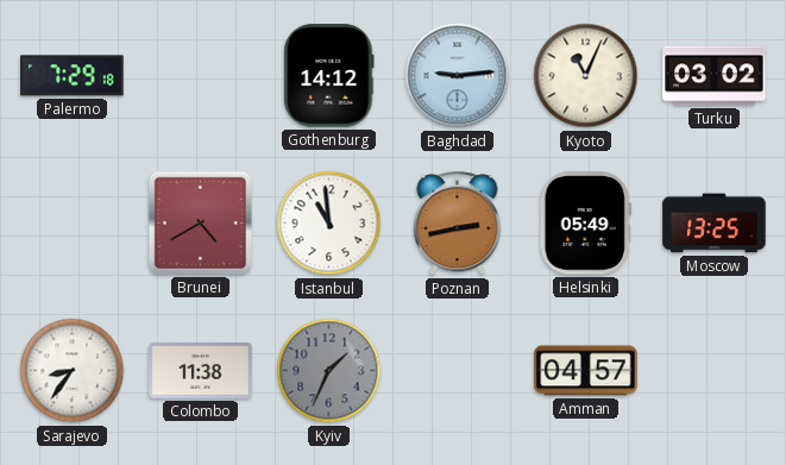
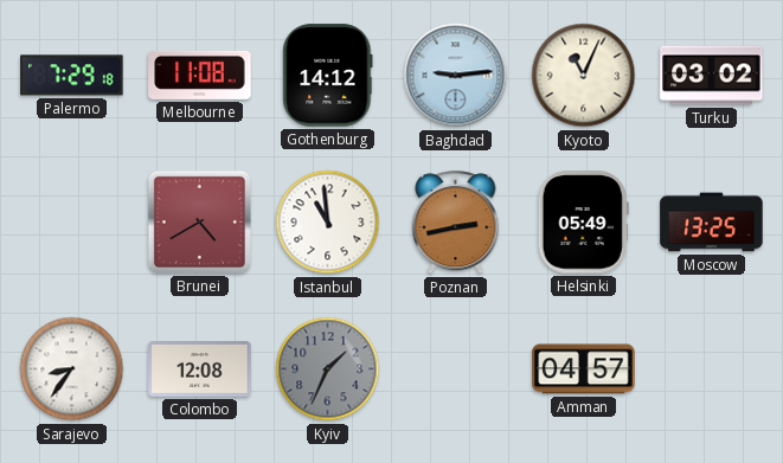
Melbourne: none -> 11:08 (200, 75)
Colombo: 11:38 -> 12:08 (200, 369)
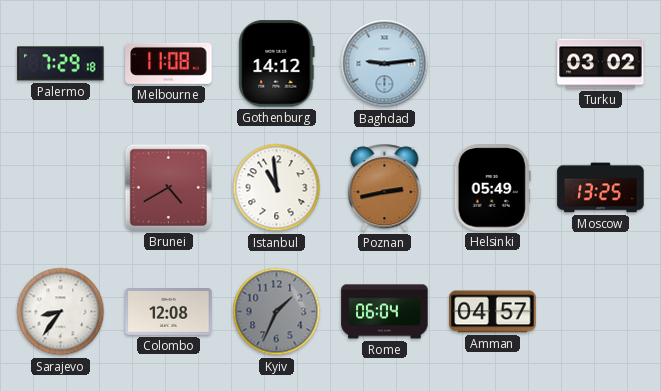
Kyoto: 11:04 -> none (584, 76)
Rome: none -> 06:04 (385, 312)
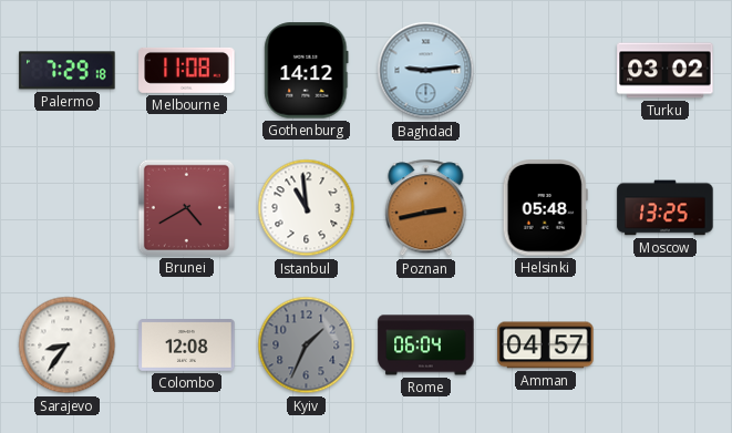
Helsinki: 05:49 -> 05:48 (545, 208)
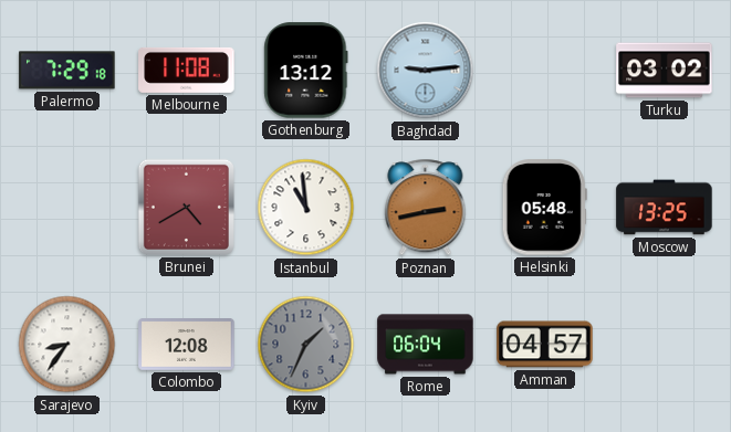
Gothenburg: 14:12 -> 13:12 (306, 71)
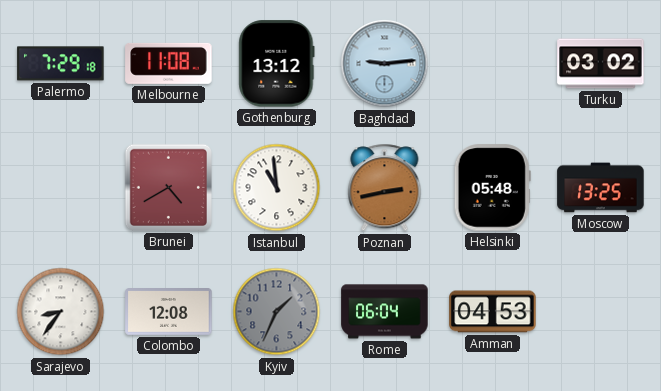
Amman: 04:57 -> 04:53 (493, 312)
